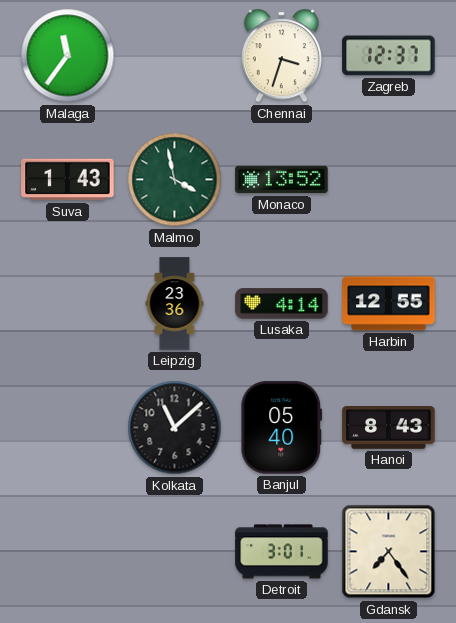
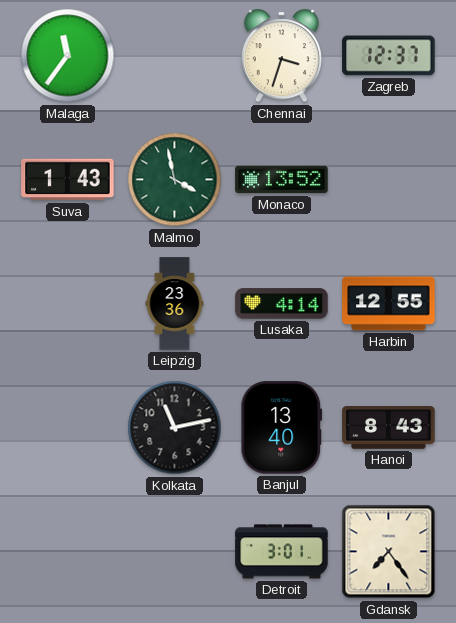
Kolkata: 11:08 -> 11:13 (175, 428)
Banjul: 05:40 -> 13:40 (282, 428)
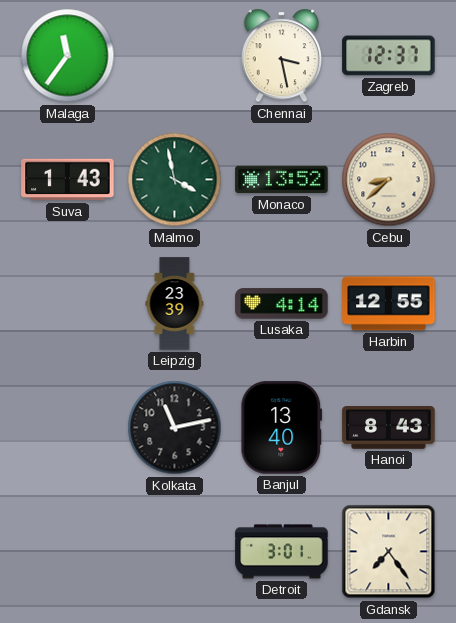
Chennai: 3:33 -> 3:28 (281, 56)
Cebu: none -> 8:38 (389, 180)
Leipzig: 23:36 -> 23:39 (175, 304)
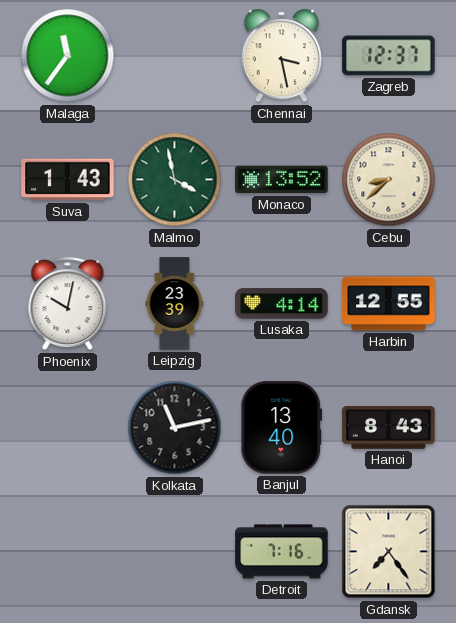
Phoenix: none -> 10:02 (68, 304)
Detroit: 3:01 -> 7:16 (282, 552)
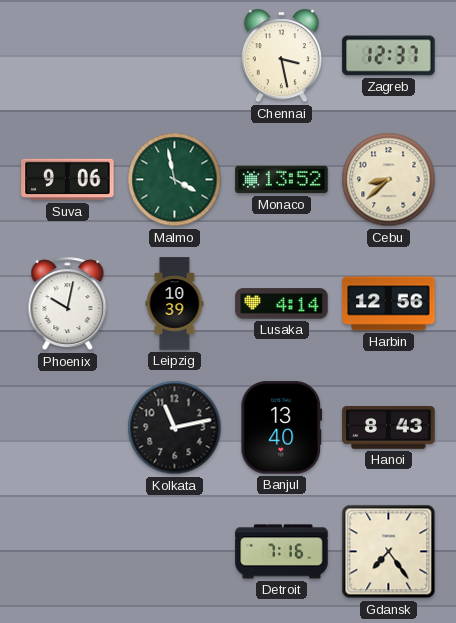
Malaga: 11:36 -> none (68, 56)
Suva: 1:43 -> 9:06 (68, 180)
Leipzig: 23:39 -> 10:39 (175, 304)
Harbin: 12:55 -> 12:56 (389, 304)
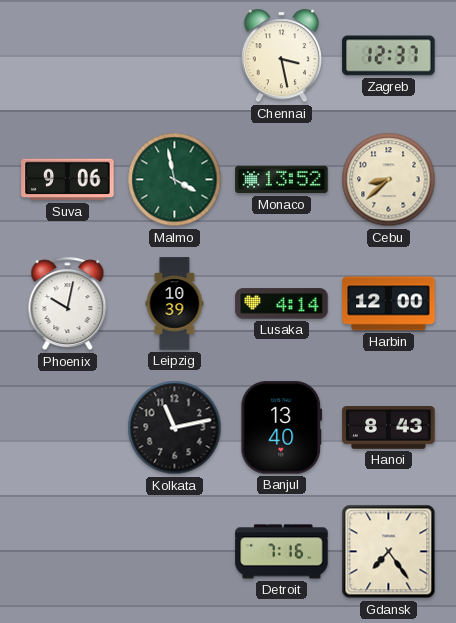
Harbin: 12:56 -> 12:00 (389, 304)
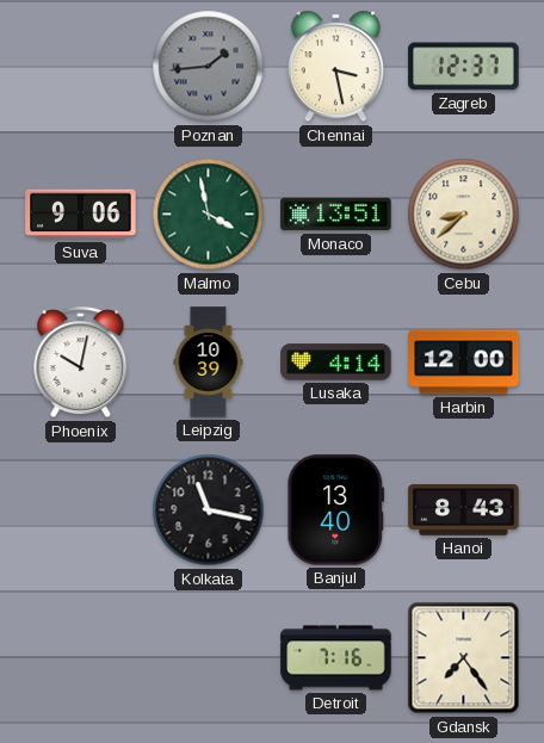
Poznan: none -> 1:44 (209, 67)
Monaco: 13:52 -> 13:51 (336, 215)
Kolkata: 11:13 -> 11:17 (209, 510)
